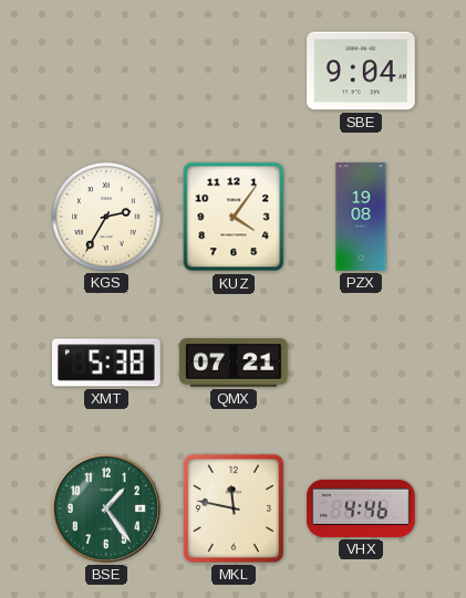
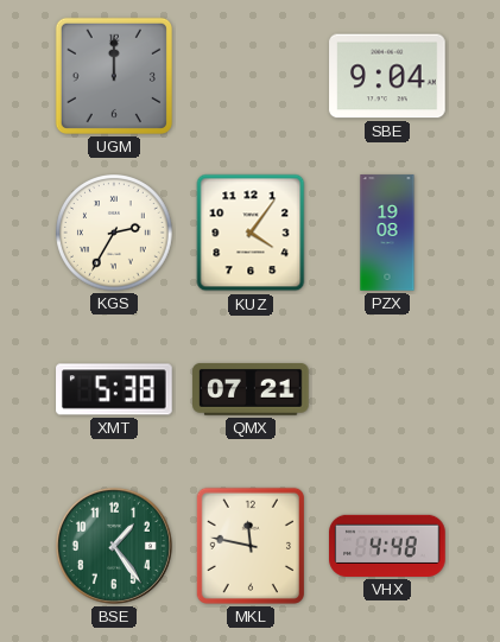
UGM: none -> 12:00 (114, 76)
VHX: 4:46 -> 4:48 (387, 546)
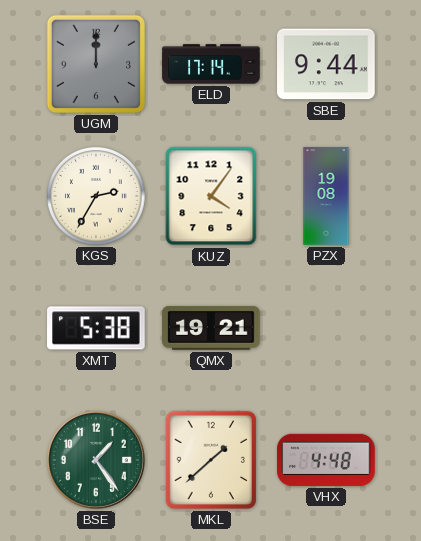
ELD: none -> 17:14 (211, 64)
SBE: 9:04 -> 9:44 (326, 64)
QMX: 07:21 -> 19:21 (211, 328)
MKL: 11:47 -> 1:38 (211, 460)
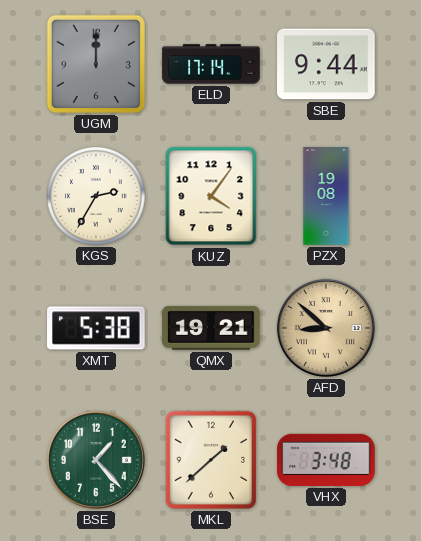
AFD: none -> 8:52 (326, 328)
BSE: 1:24 -> 1:23 (96, 460)
VHX: 4:48 -> 3:48 (326, 460)
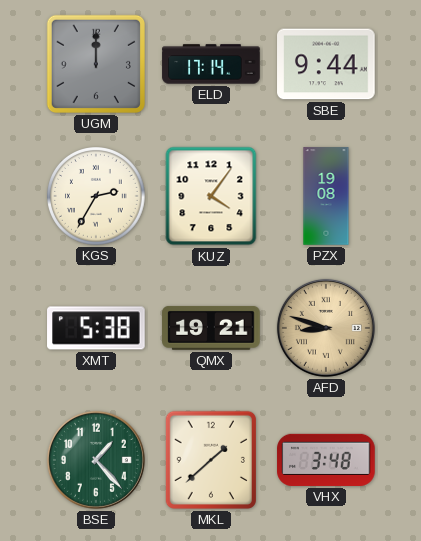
AFD: 8:52 -> 8:48 (326, 328)
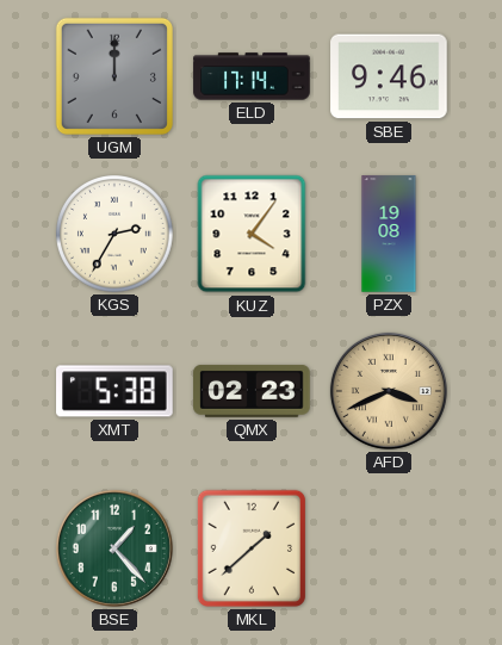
SBE: 9:44 -> 9:46 (389, 76)
QMX: 19:21 -> 02:23 (252, 391)
AFD: 8:48 -> 3:41 (389, 391)
VHX: 3:48 -> none (326, 460)
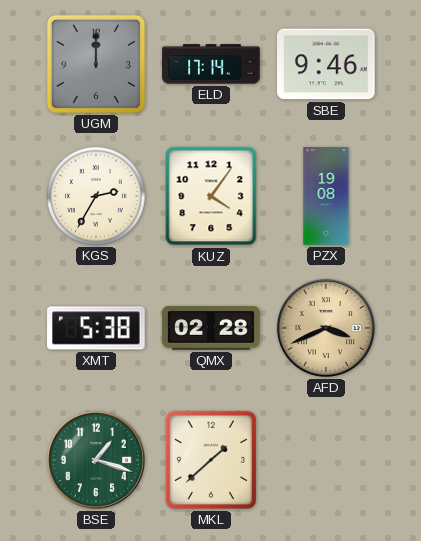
QMX: 02:23 -> 02:28 (211, 328)
BSE: 1:23 -> 1:18 (96, 460)
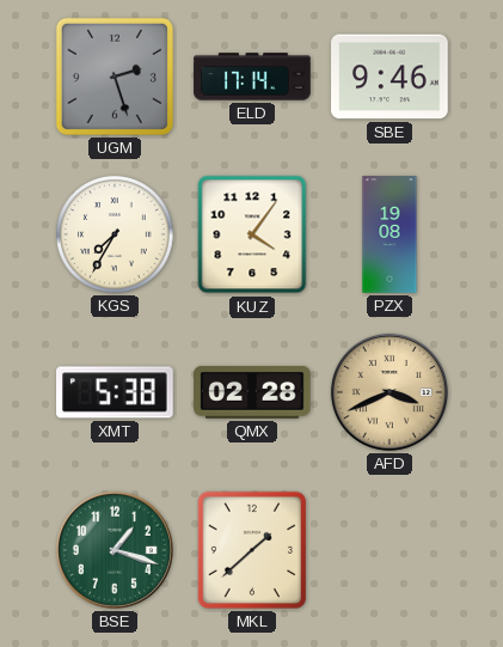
UGM: 12:00 -> 2:27 (115, 77)
KGS: 2:35 -> 7:35 (116, 236)
